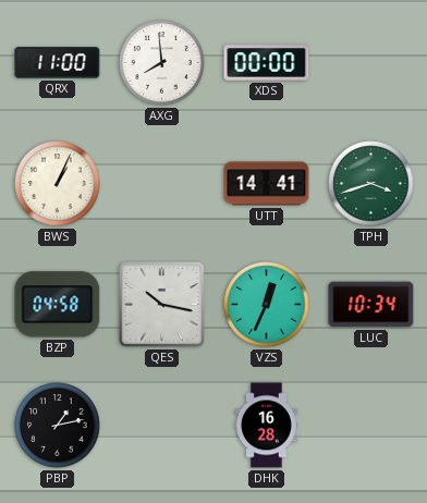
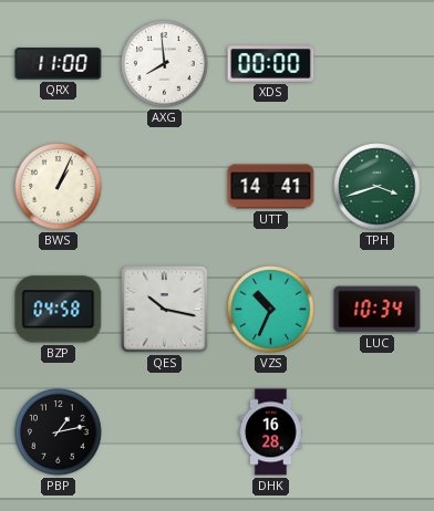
VZS: 12:34 -> 10:34 (271, 310)
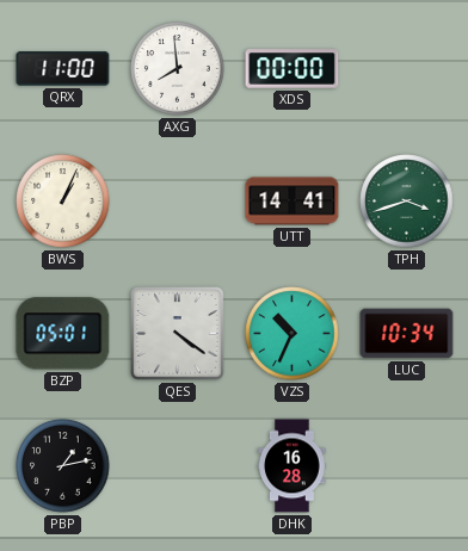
BZP: 04:58 -> 05:01 (63, 334)
QES: 10:17 -> 4:21 (178, 334)
